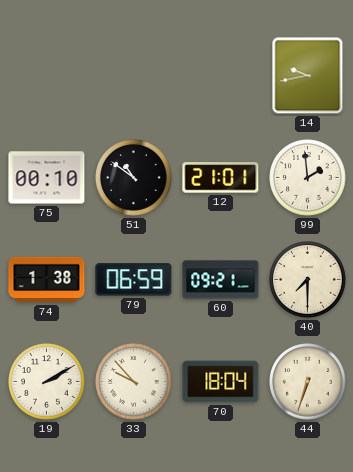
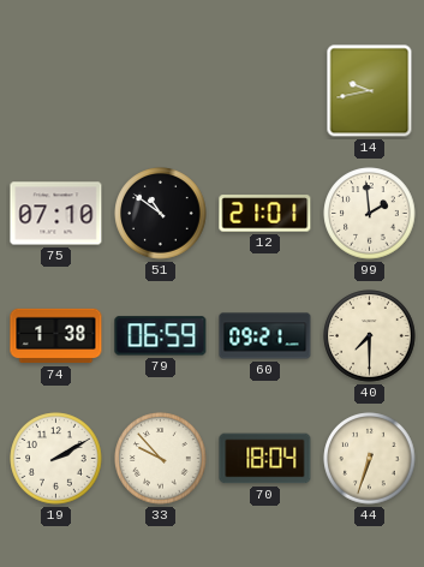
75: 00:10 -> 07:10 (56, 214)
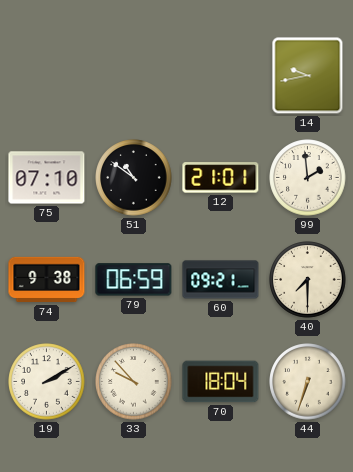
74: 1:38 -> 9:38 (47, 280)
